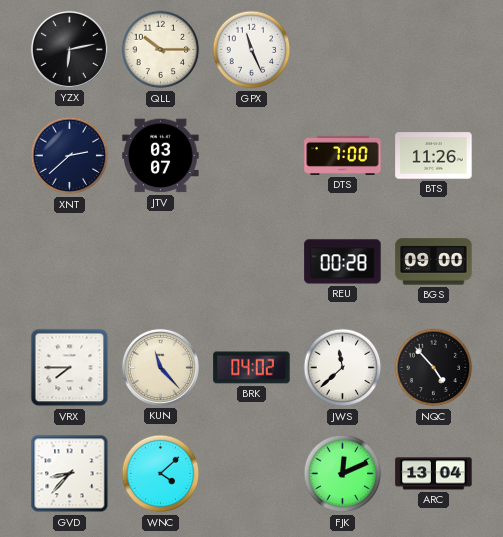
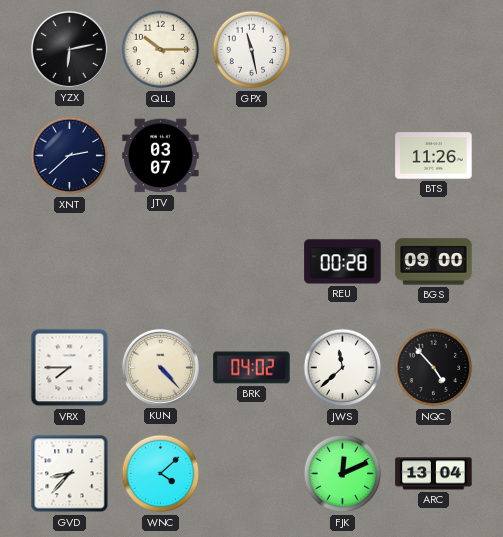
GPX: 11:26 -> 11:28 (252, 50)
DTS: 7:00 -> none (343, 155)
KUN: 11:23 -> 4:23 (160, 367)
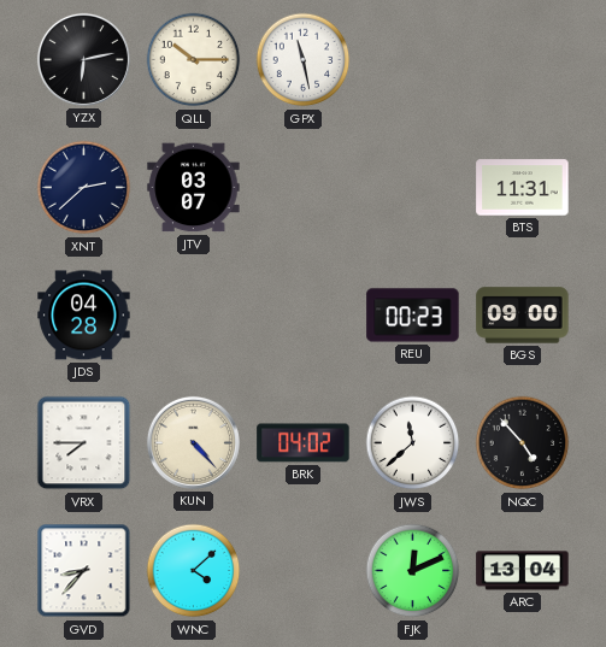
BTS: 11:26 -> 11:31 (523, 188)
JDS: none -> 04:28 (84, 316)
REU: 00:28 -> 00:23 (413, 316)
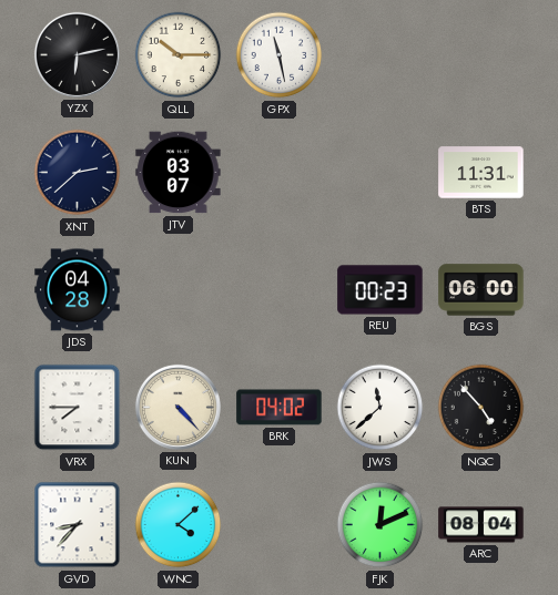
BGS: 09:00 -> 06:00 (481, 290)
ARC: 13:04 -> 08:04 (481, 525)
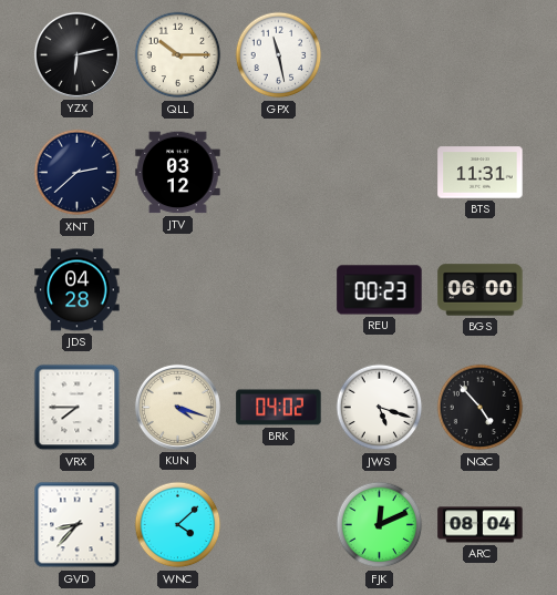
JTV: 03:07 -> 03:12 (178, 173)
KUN: 4:23 -> 4:18 (177, 407)
JWS: 11:38 -> 5:18 (380, 408)
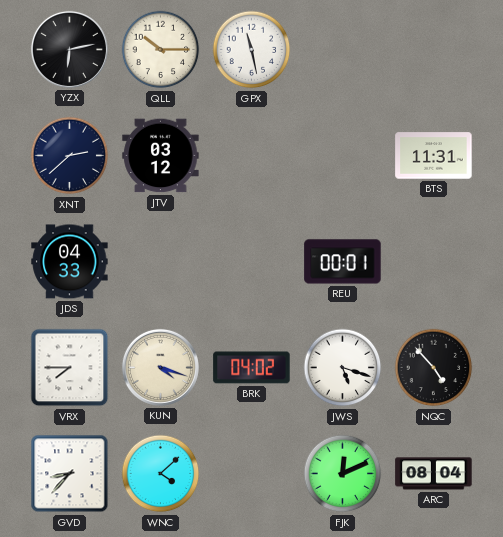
JDS: 04:28 -> 04:33 (70, 262)
REU: 00:23 -> 00:01 (343, 262)
BGS: 06:00 -> none (481, 290)
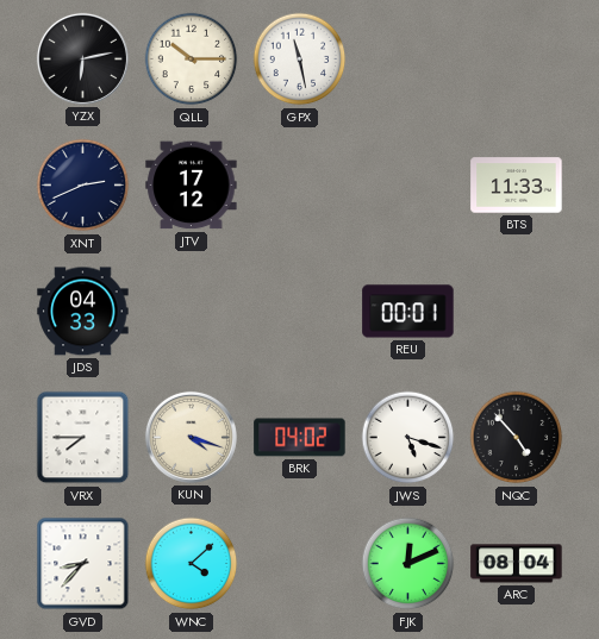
XNT: 2:38 -> 2:41 (83, 186)
JTV: 03:12 -> 17:12 (192, 186)
BTS: 11:31 -> 11:33 (517, 186)
